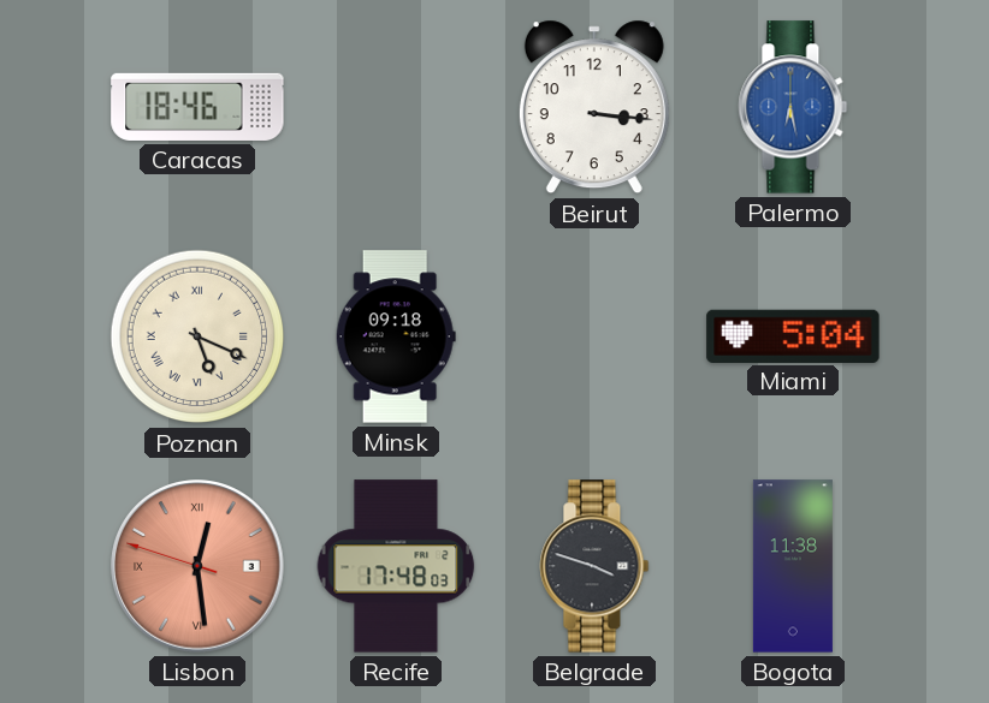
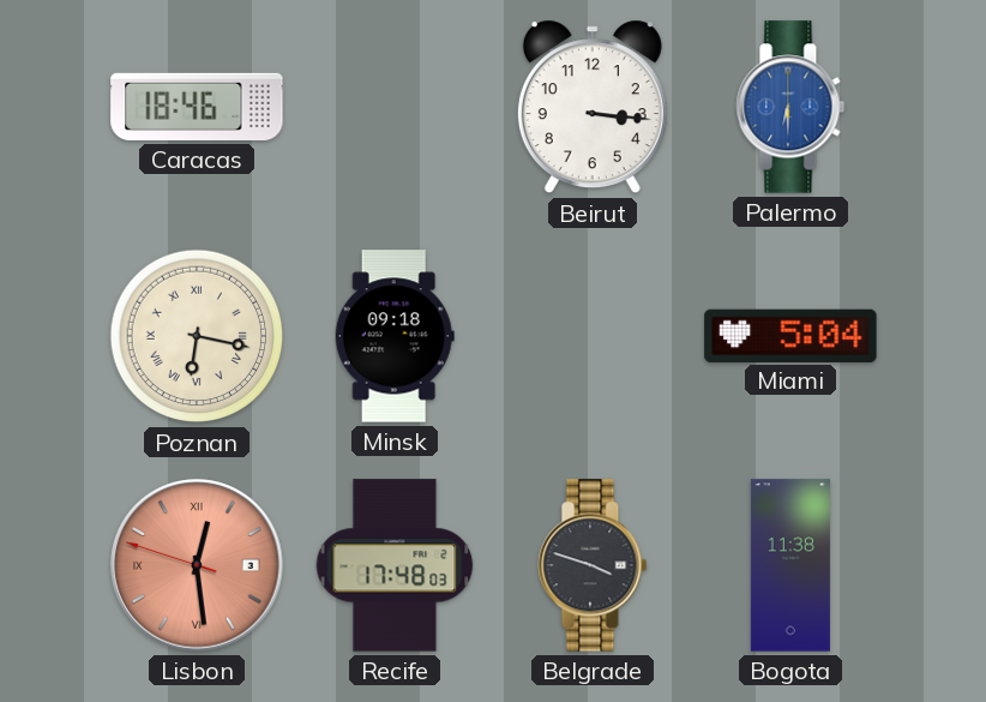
Palermo: 6:28 -> 6:30 (790, 107)
Poznan: 5:19 -> 6:17 (197, 336)
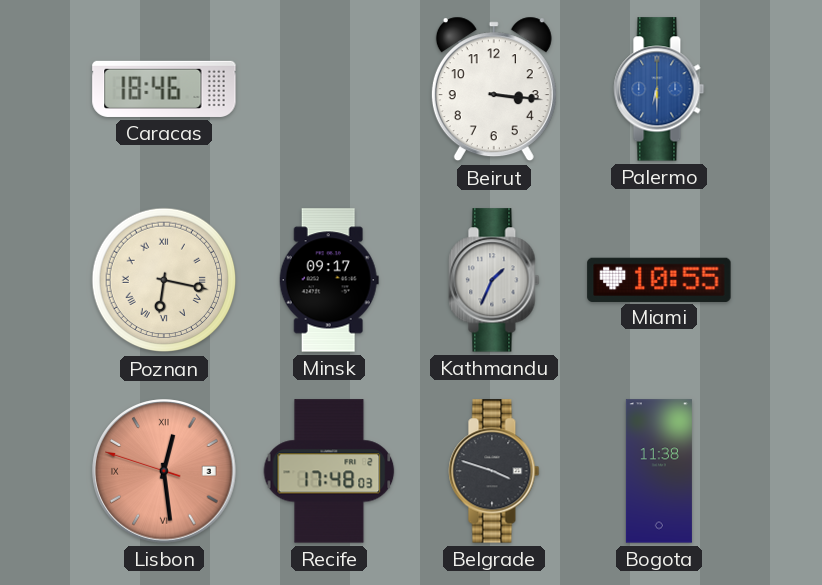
Minsk: 09:18 -> 09:17 (329, 280)
Kathmandu: none -> 1:34 (494, 280)
Miami: 5:04 -> 10:55 (659, 279)
